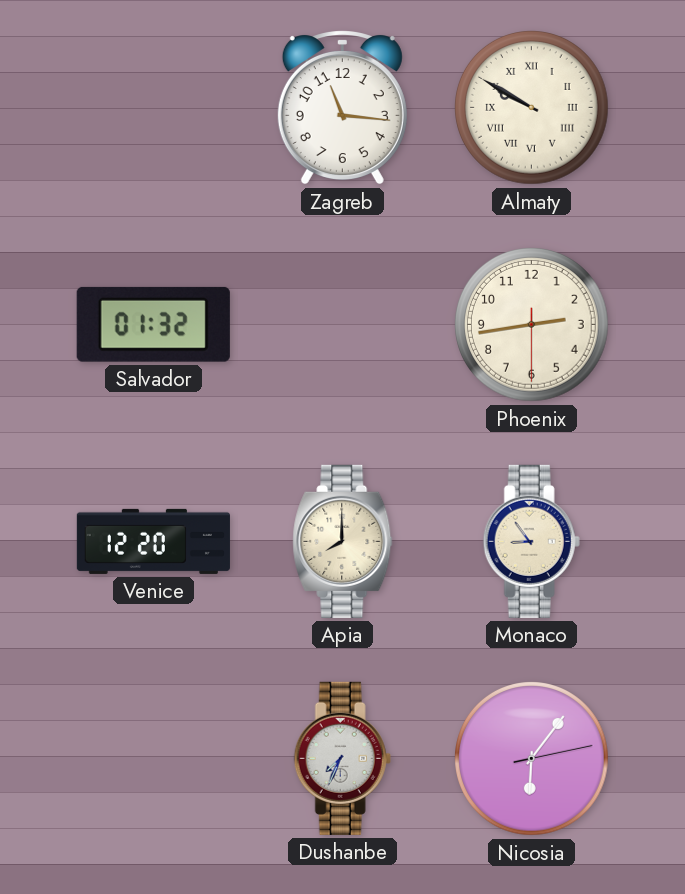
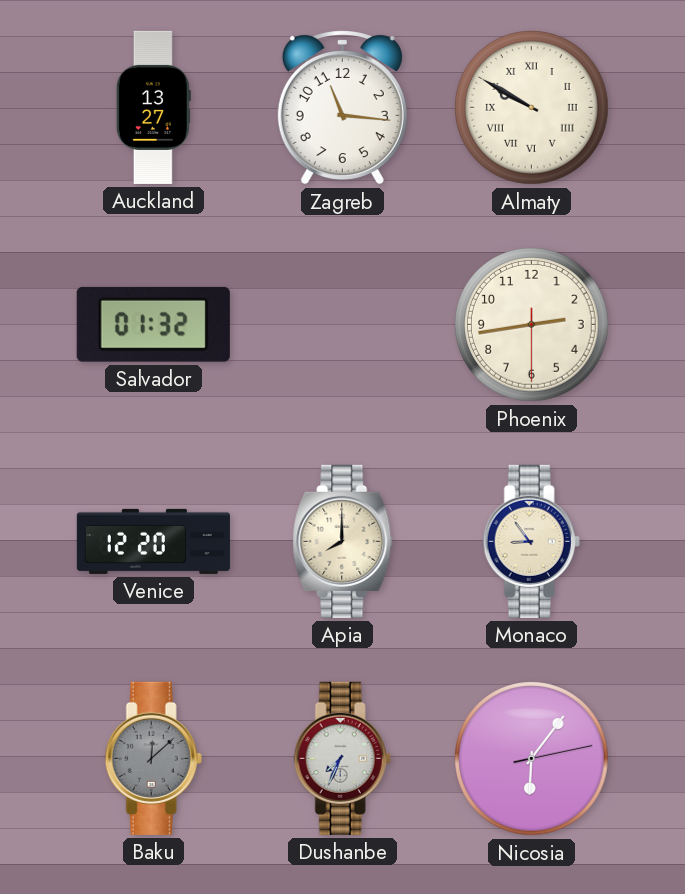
Auckland: none -> 13:27 (153, 107)
Baku: none -> 12:08 (153, 758)
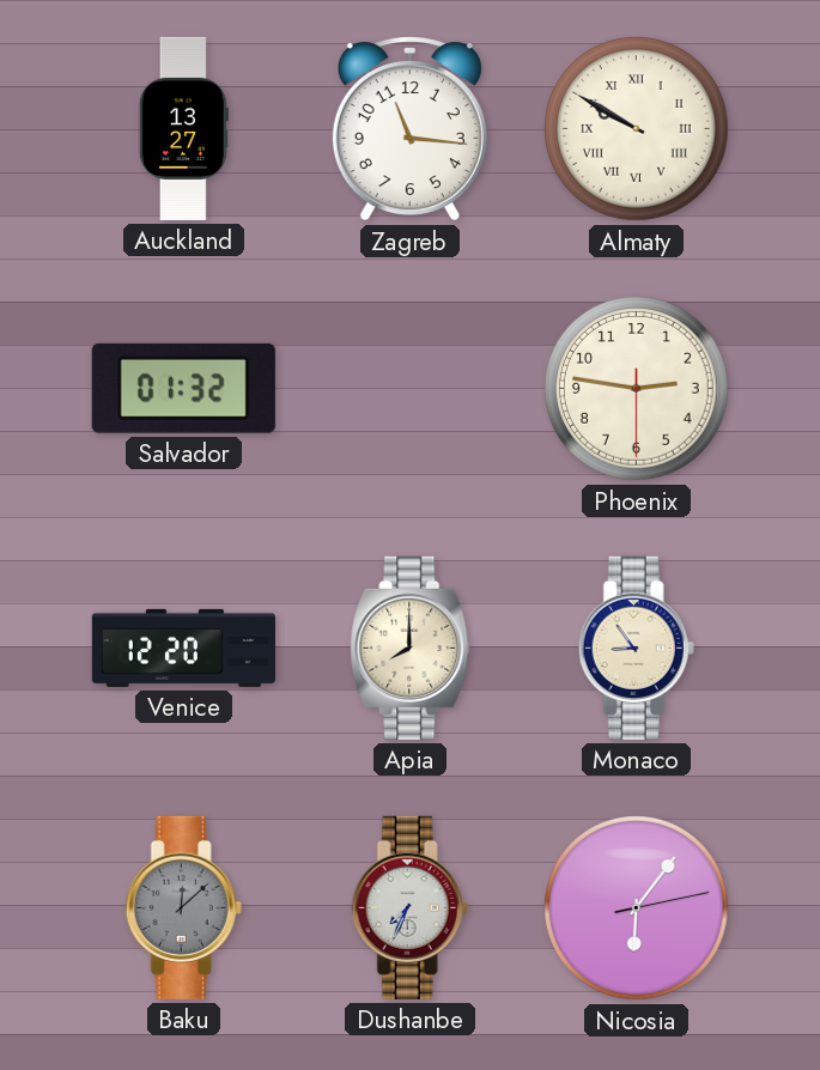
Phoenix: 2:43 -> 2:46 (637, 389)
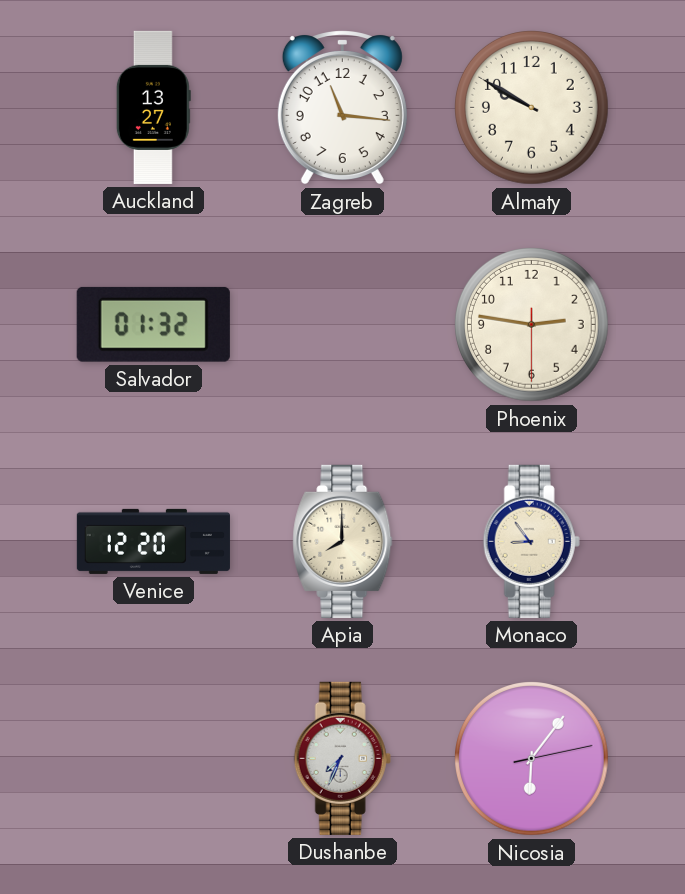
Almaty numerals: Roman -> Arabic (532, 108)
Baku: 12:08 -> none (183, 907)
